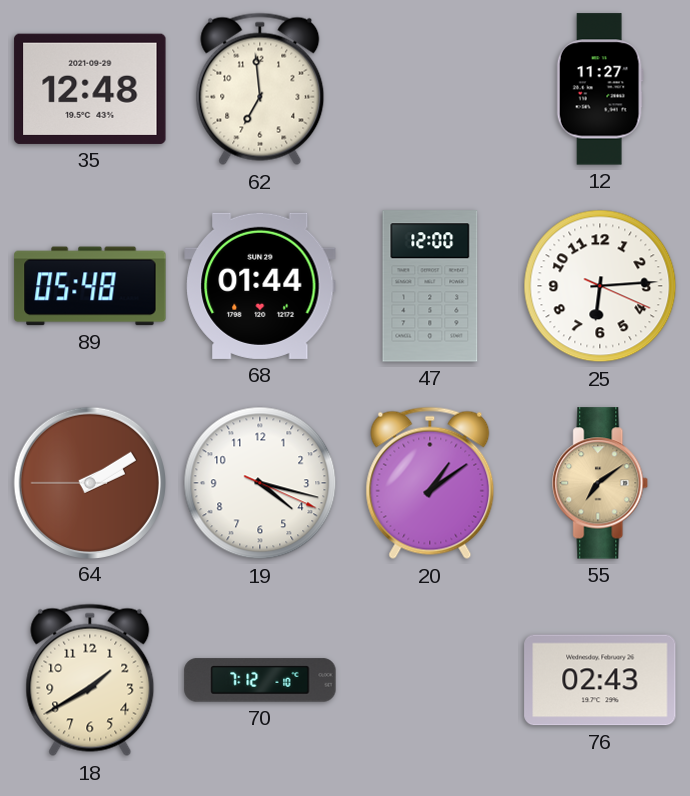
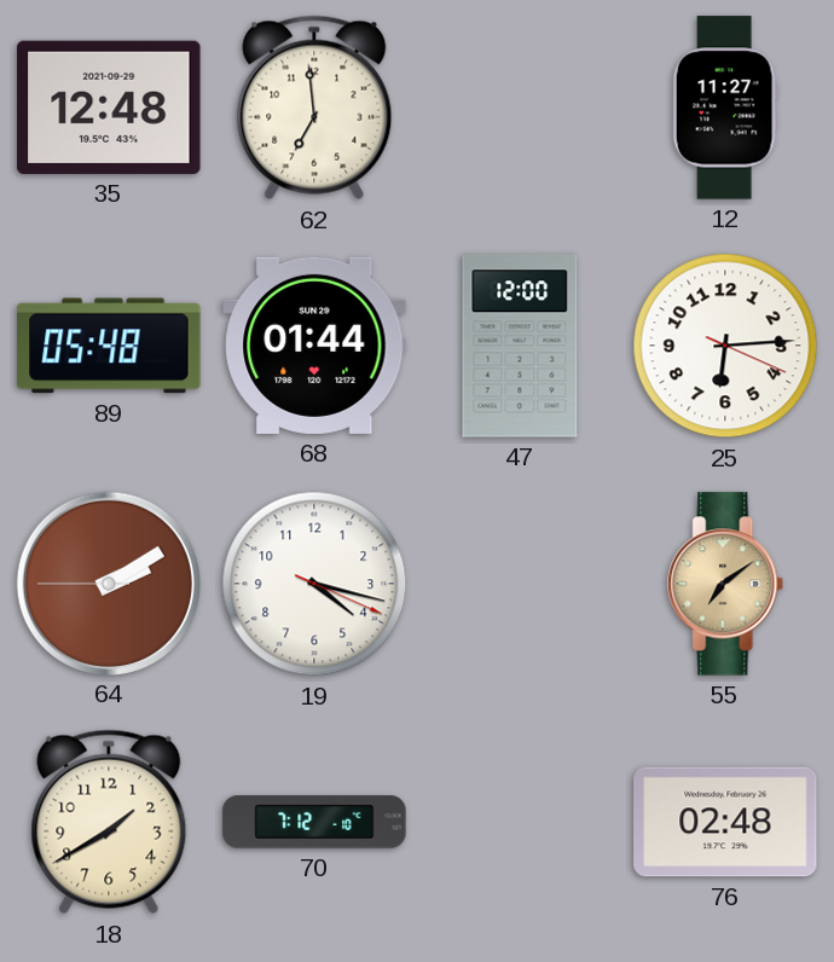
20: 1:09 -> none (430, 483)
76: 02:43 -> 02:48 (725, 822)
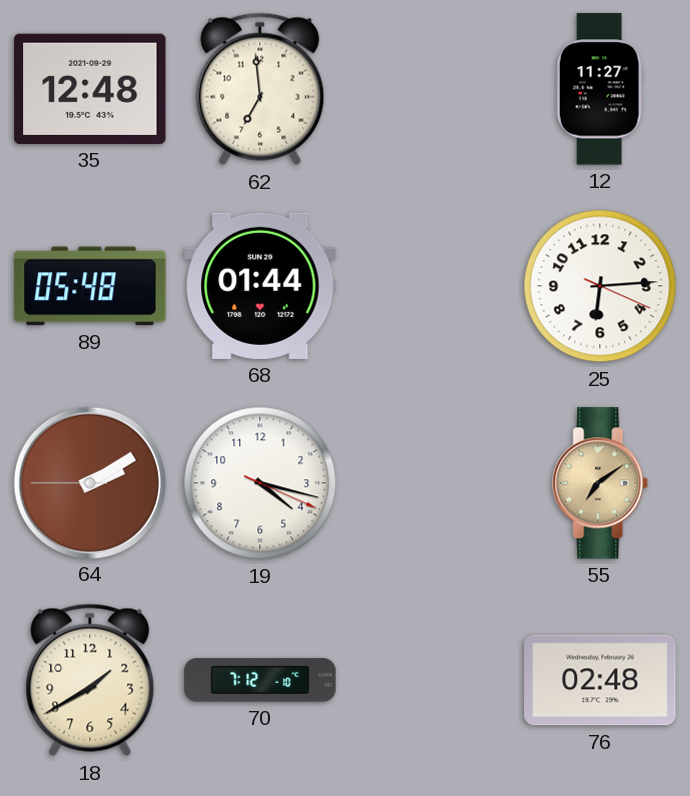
47: 12:00 -> none (520, 346)
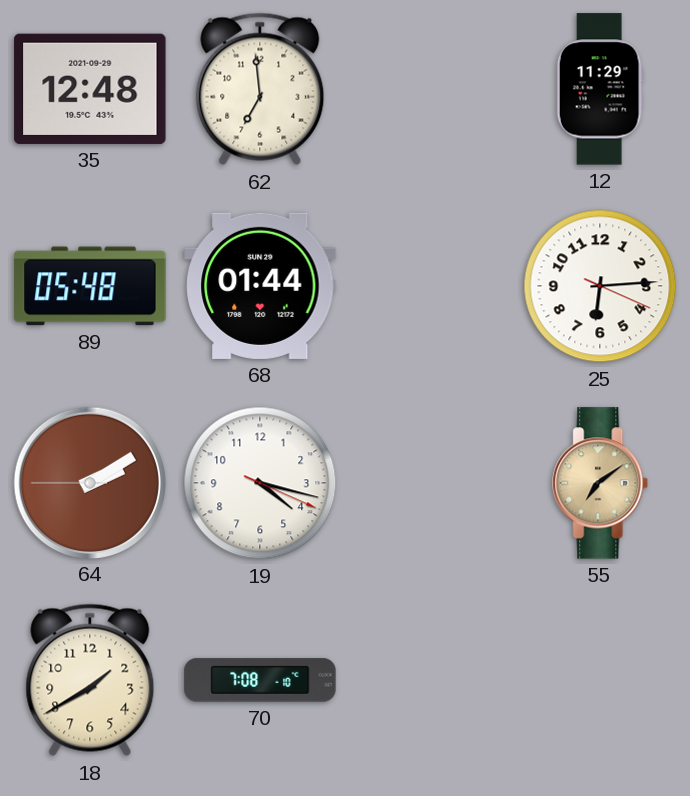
12: 11:27 -> 11:29 (600, 89)
70: 7:12 -> 7:08 (260, 680)
76: 02:48 -> none (600, 680)
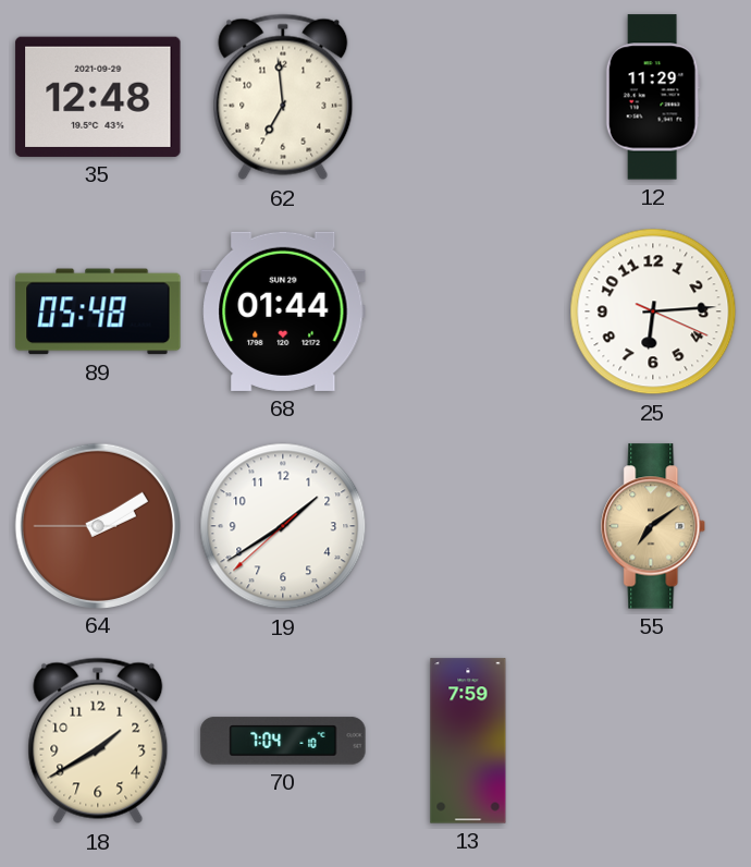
19: 4:17 -> 1:39 (283, 526)
70: 7:08 -> 7:04 (283, 741)
13: none -> 7:59 (468, 741)
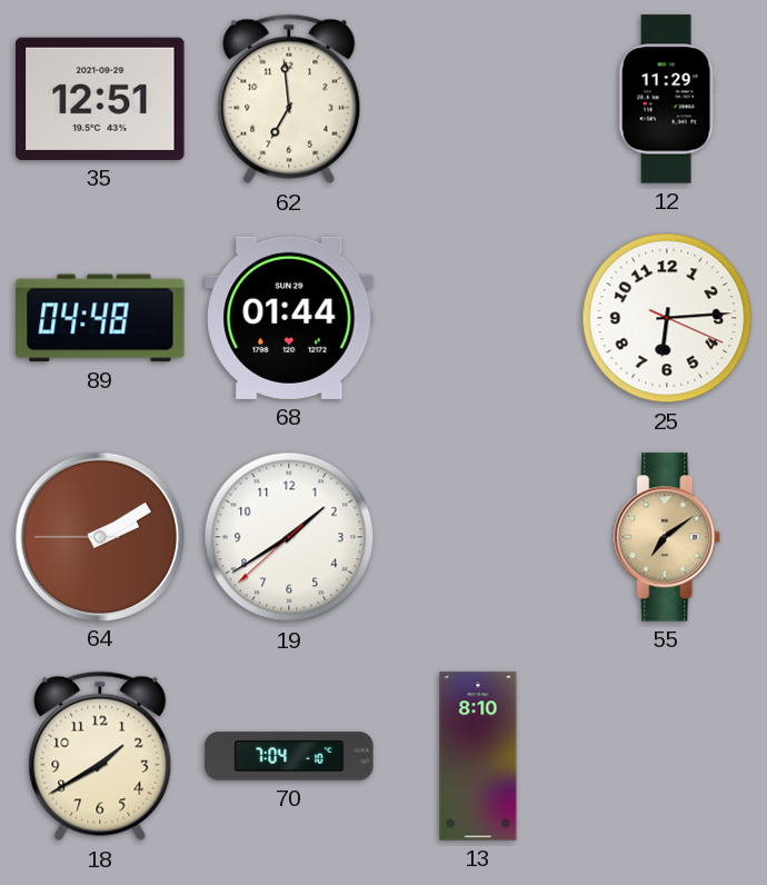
35: 12:48 -> 12:51 (100, 99)
89: 05:48 -> 04:48 (100, 318)
13: 7:59 -> 8:10 (478, 756)
